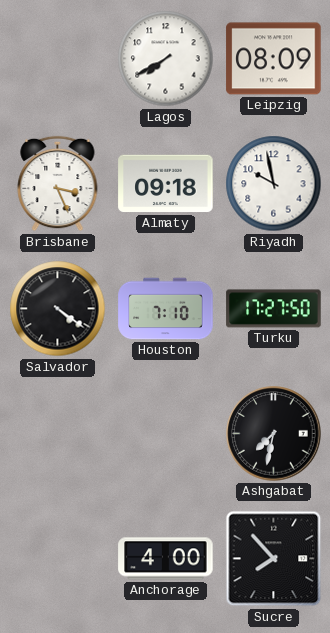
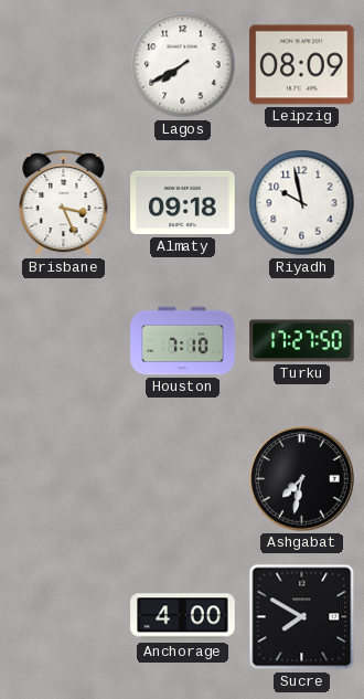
Salvador: 4:21 -> none (58, 309)
Sucre: 7:53 -> 7:50 (302, 617)
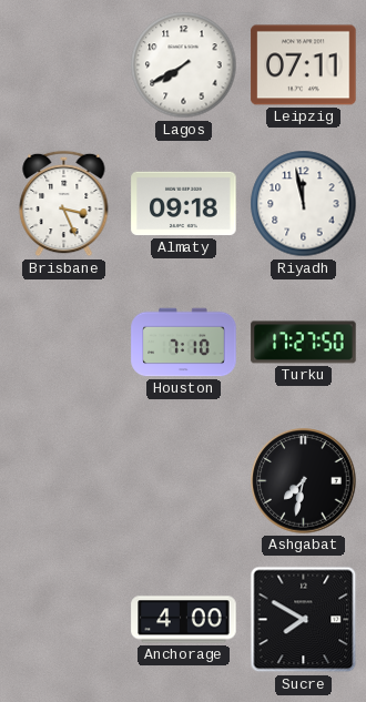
Leipzig: 08:09 -> 07:11 (304, 65)
Riyadh: 9:58 -> 11:58 (304, 204)
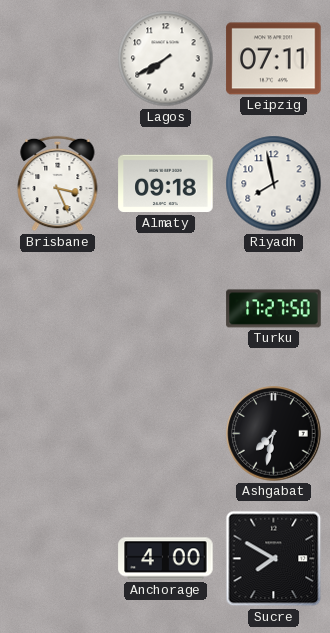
Riyadh: 11:58 -> 7:58 (274, 184)
Houston: 7:10 -> none (184, 343)
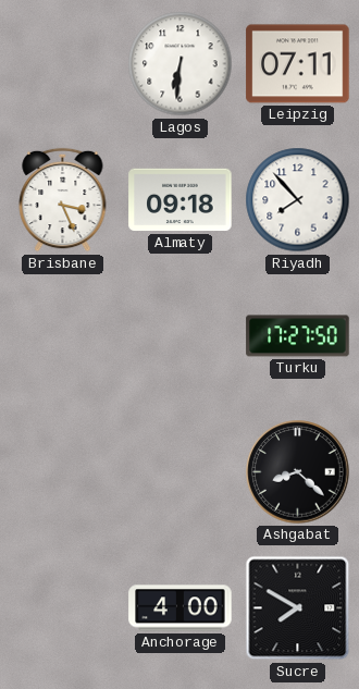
Lagos: 7:40 -> 6:31 (181, 64)
Riyadh: 7:58 -> 7:53 (298, 200)
Ashgabat: 7:32 -> 8:22 (298, 472)
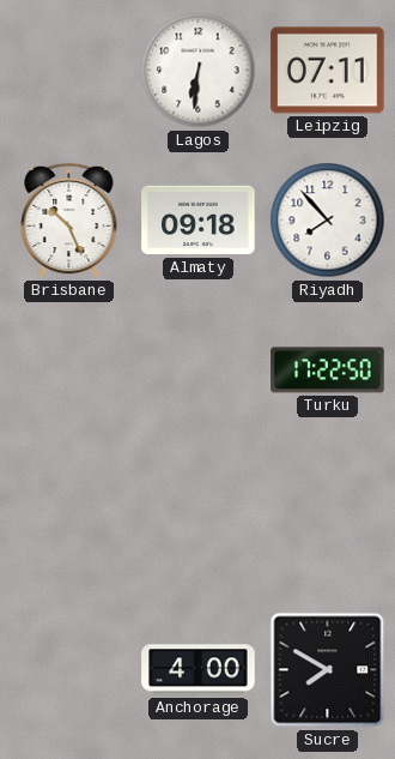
Brisbane: 3:26 -> 10:26 (69, 221)
Turku: 17:27 -> 17:22 (328, 371)
Ashgabat: 8:22 -> none (298, 472)
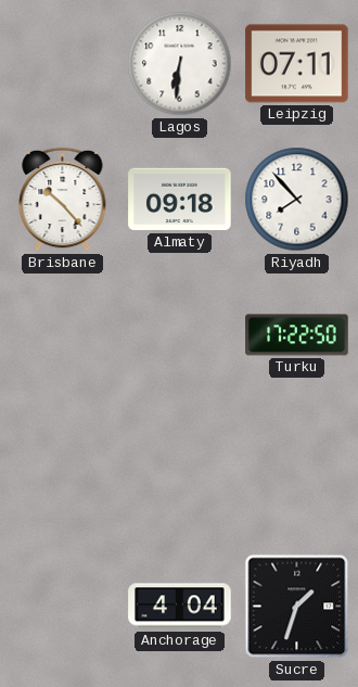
Brisbane: 10:26 -> 10:23 (63, 200)
Anchorage: 4:00 -> 4:04 (180, 607)
Sucre: 7:50 -> 1:33 (297, 607)
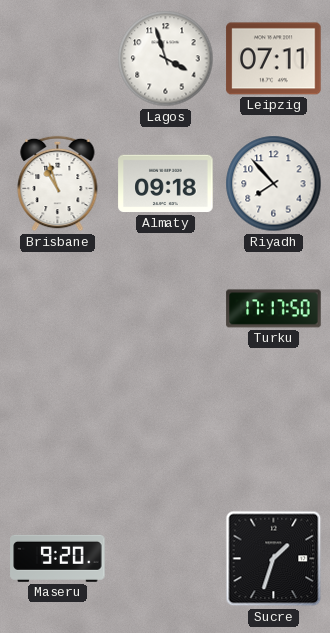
Lagos: 6:31 -> 3:57 (166, 59)
Brisbane: 10:23 -> 10:57 (58, 184)
Turku: 17:22 -> 17:17 (274, 309)
Maseru: none -> 9:20 (58, 558)
Anchorage: 4:04 -> none (180, 607)
